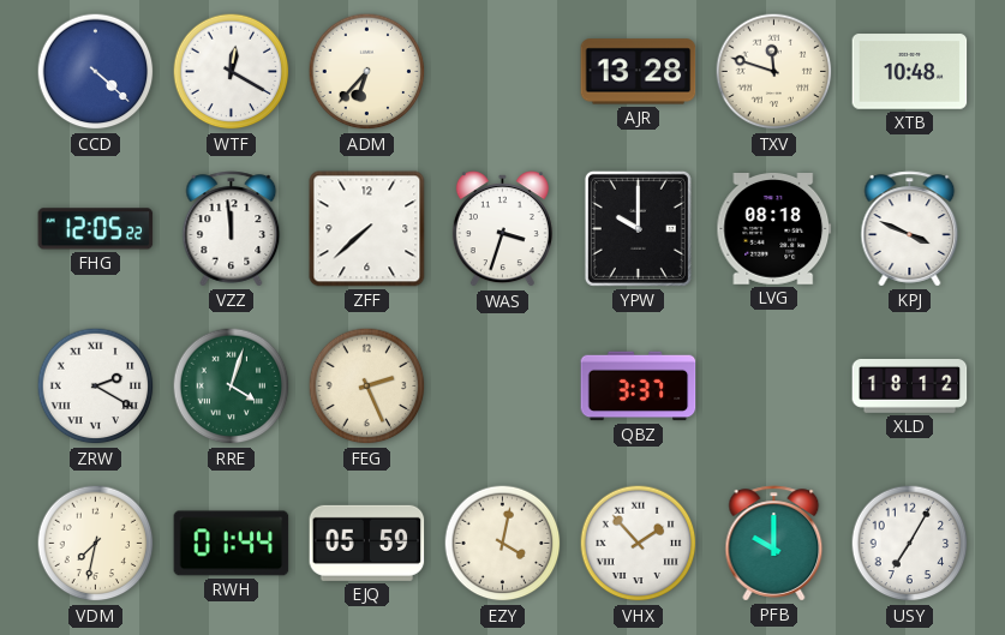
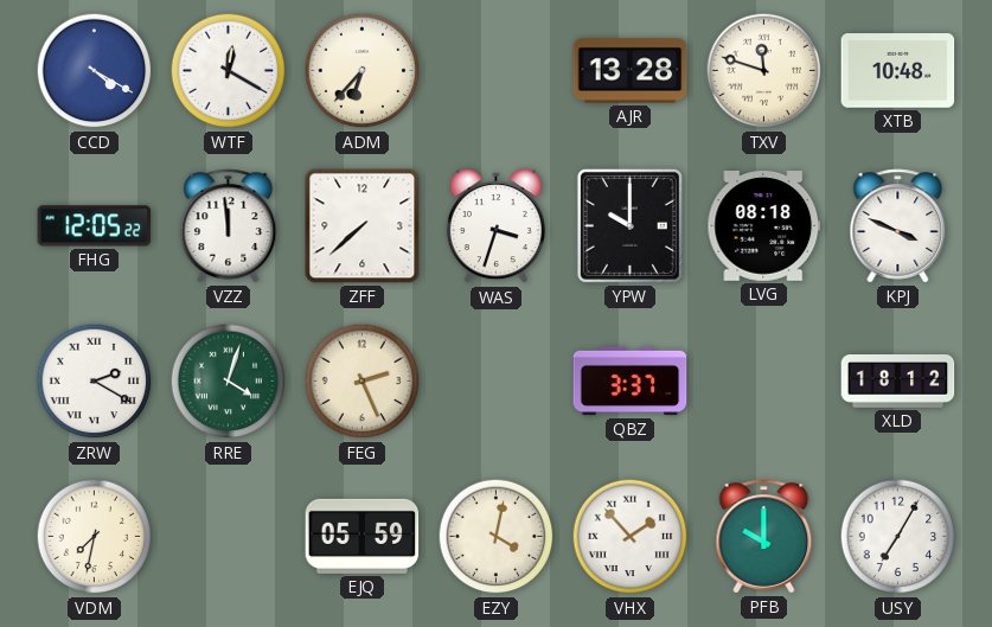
CCD: 4:22 -> 4:20 (95, 71)
RWH: 01:44 -> none (232, 544)
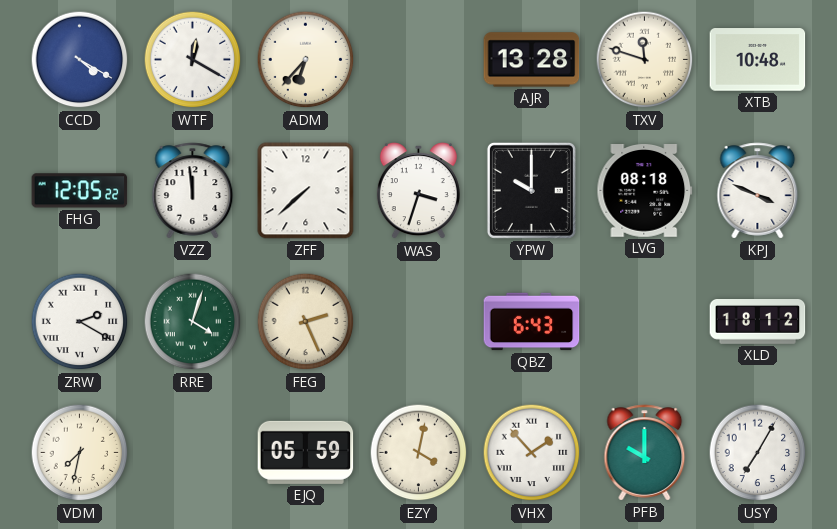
QBZ: 3:37 -> 6:43 (532, 322)
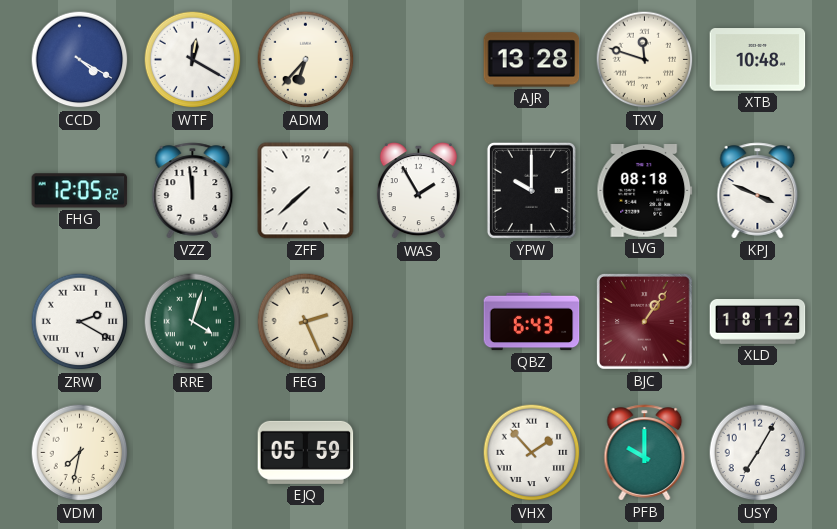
WAS: 3:33 -> 1:55 (418, 191)
BJC: none -> 1:06 (645, 322)
EZY: 4:02 -> none (419, 453)
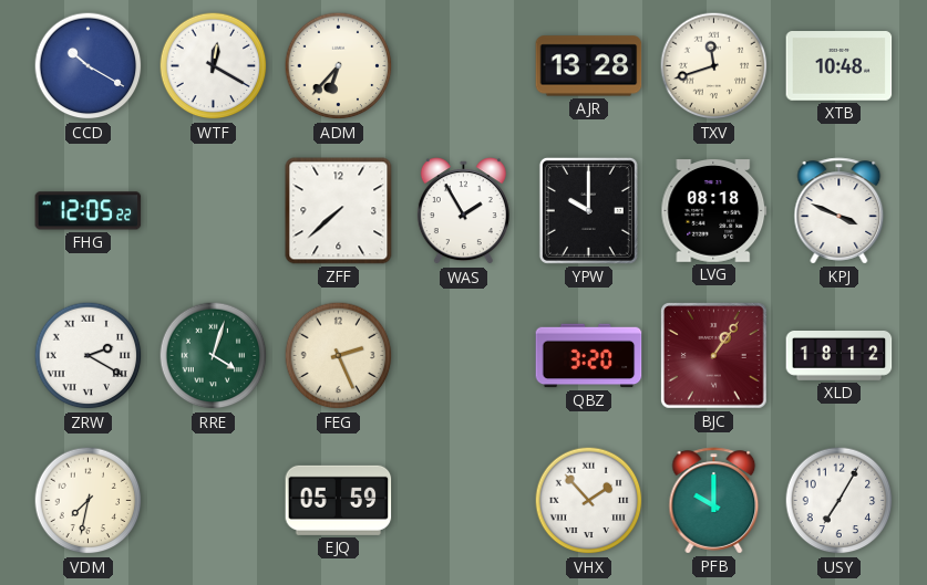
CCD: 4:20 -> 10:20 (89, 66)
TXV: 11:48 -> 11:42 (714, 66)
VZZ: 11:59 -> none (193, 191)
QBZ: 6:43 -> 3:20 (589, 356)
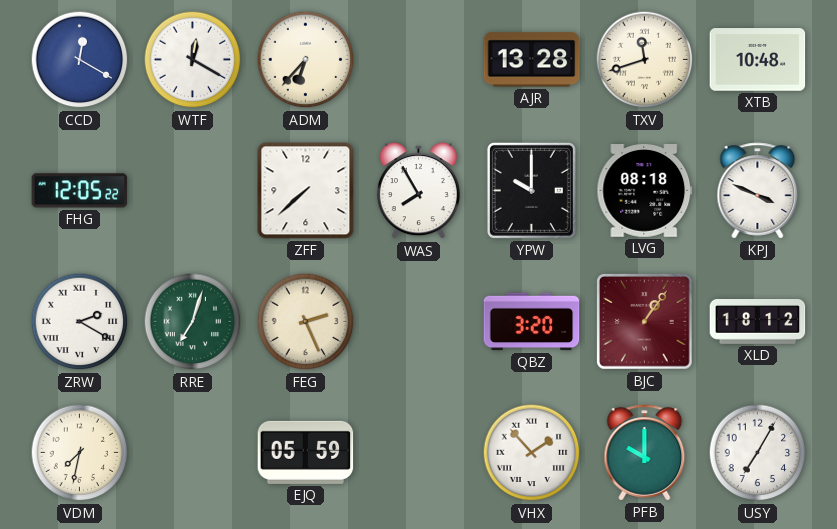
CCD: 10:20 -> 12:20 (80, 60)
WAS: 1:55 -> 7:55 (418, 191)
RRE: 4:03 -> 7:03 (193, 322)
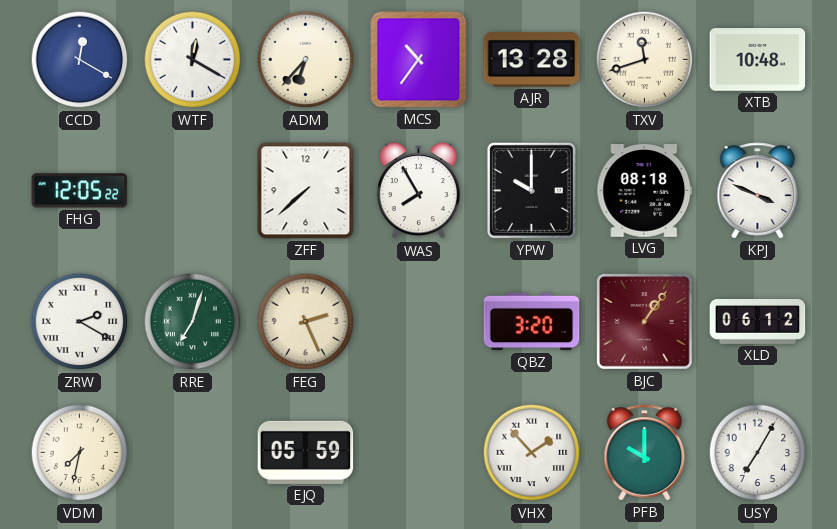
MCS: none -> 10:36 (419, 60)
XLD: 18:12 -> 06:12 (758, 322)
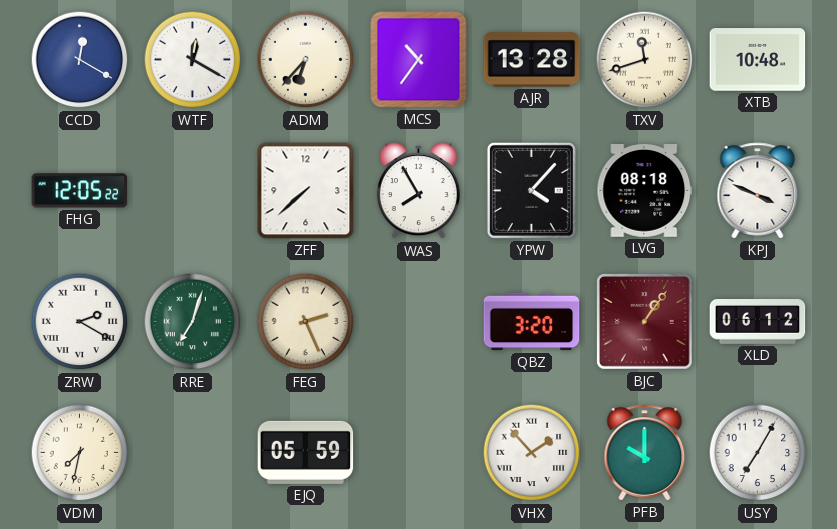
YPW: 10:00 -> 4:07 (531, 190)
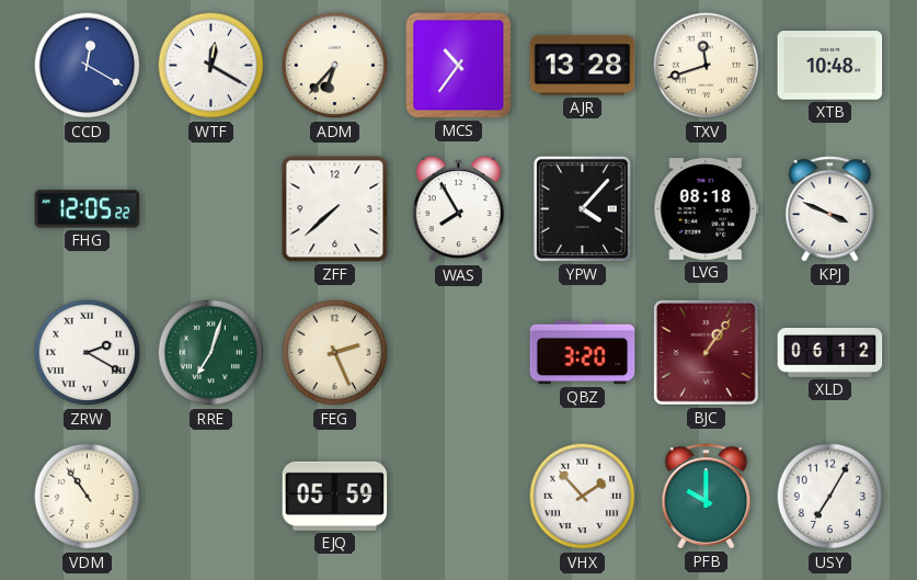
VDM: 7:32 -> 10:54 (88, 497)
